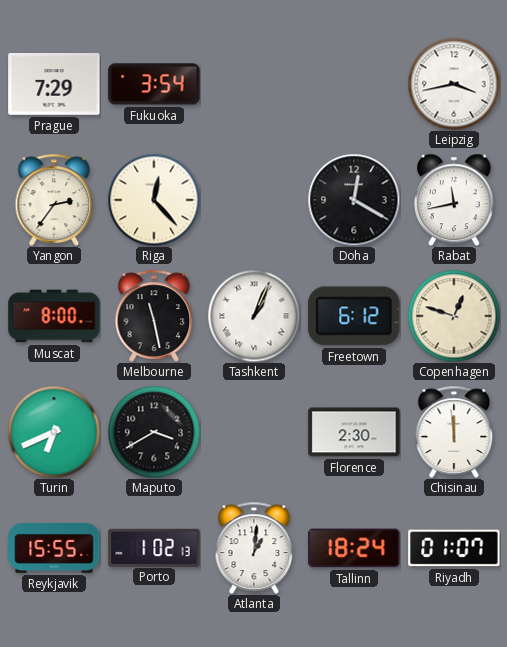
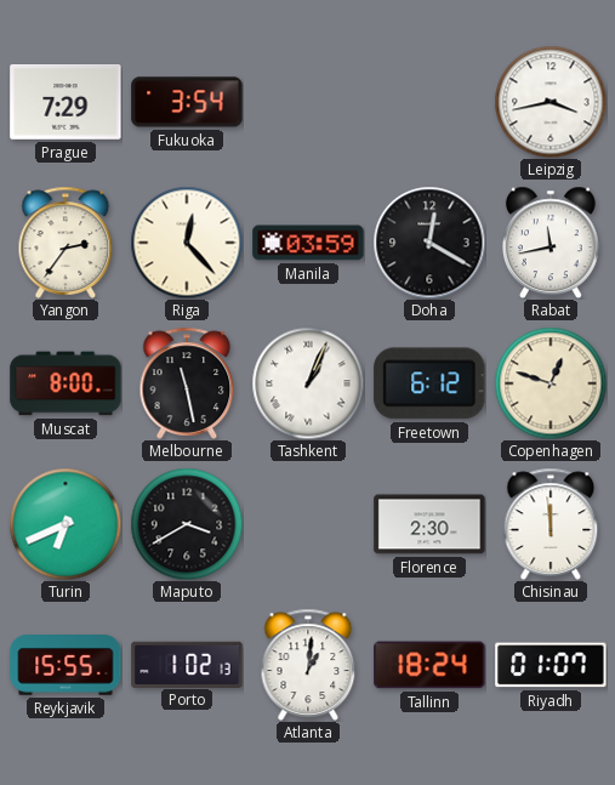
Manila: none -> 03:59 (308, 243)
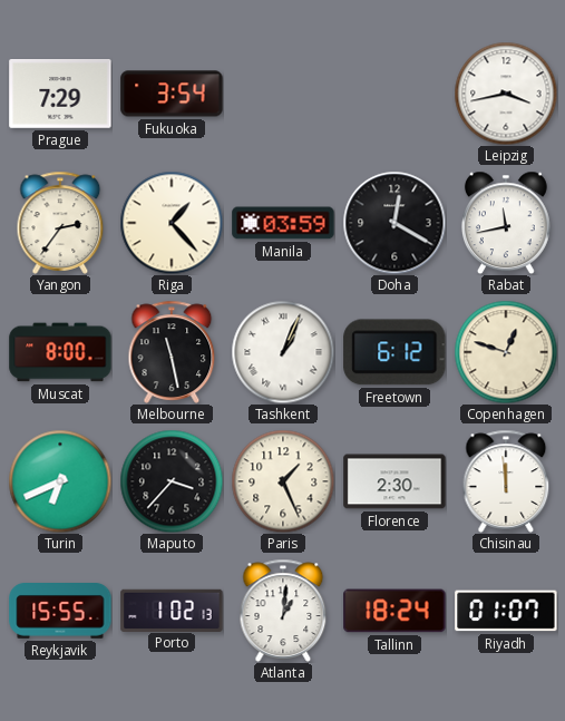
Riga: 12:23 -> 1:23 (172, 223)
Maputo: 3:40 -> 3:37 (172, 481)
Paris: none -> 1:26 (283, 481)
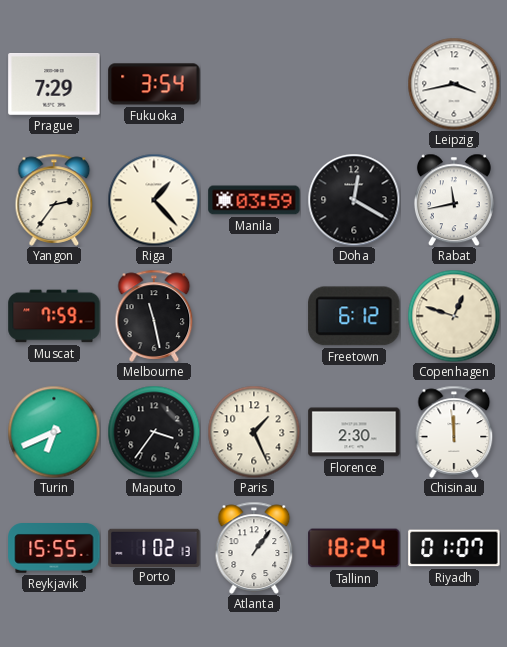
Muscat: 8:00 -> 7:59 (54, 316)
Tashkent: 1:04 -> none (283, 352)
Maputo: 3:37 -> 3:36 (154, 432)
Atlanta: 1:01 -> 1:06 (254, 548)
